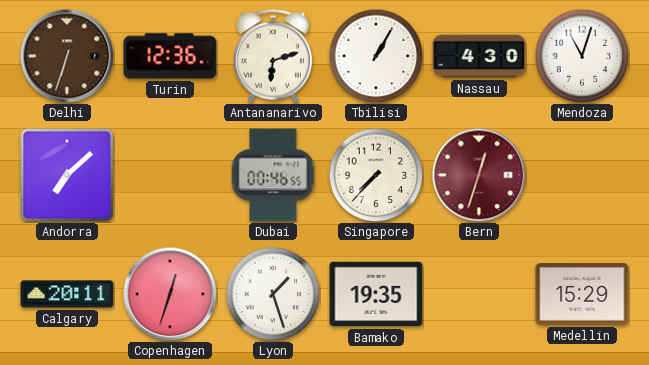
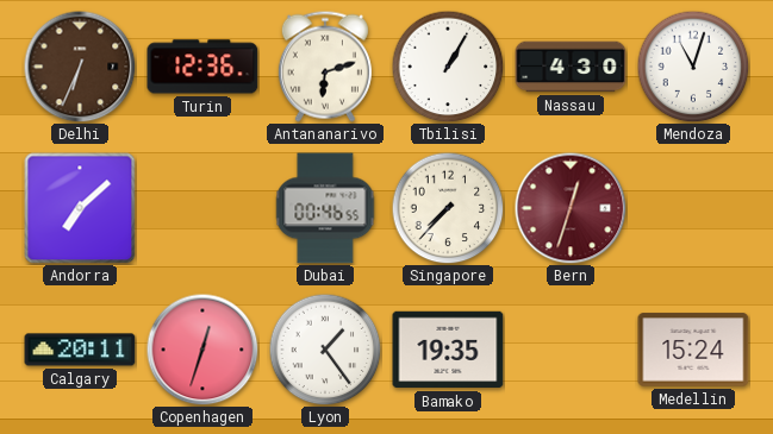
Delhi: 6:33 -> 6:34 (80, 67)
Lyon: 1:27 -> 1:24 (325, 350)
Medellin: 15:29 -> 15:24 (693, 350)
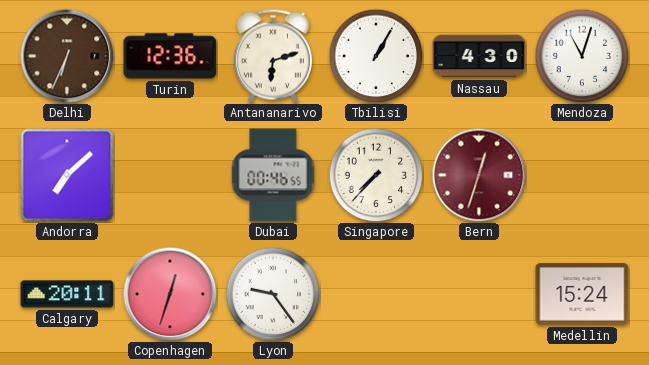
Lyon: 1:24 -> 9:24 (273, 294)
Bamako: 19:35 -> none (448, 350)
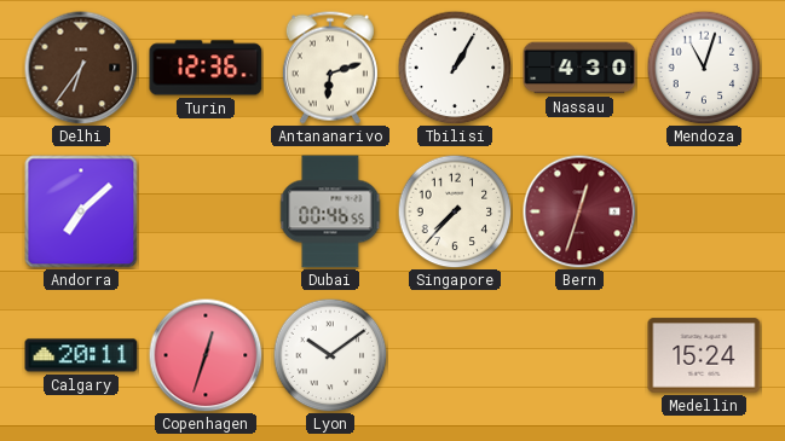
Delhi: 6:34 -> 6:36 (81, 68)
Lyon: 9:24 -> 10:09 (330, 355)
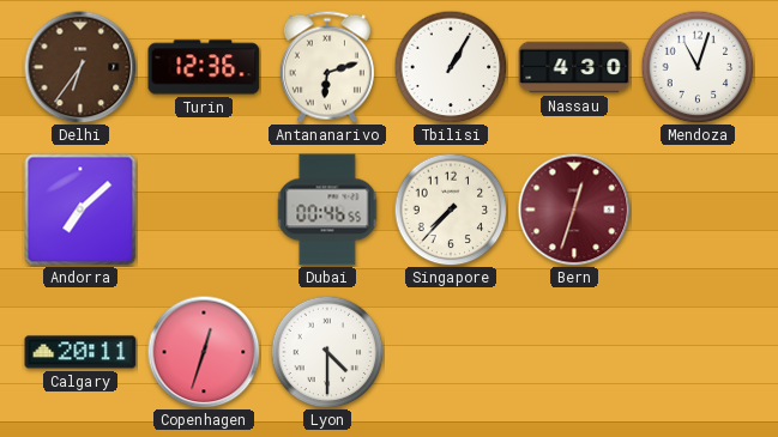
Lyon: 10:09 -> 4:30 (327, 352)
Medellin: 15:24 -> none (704, 355)
